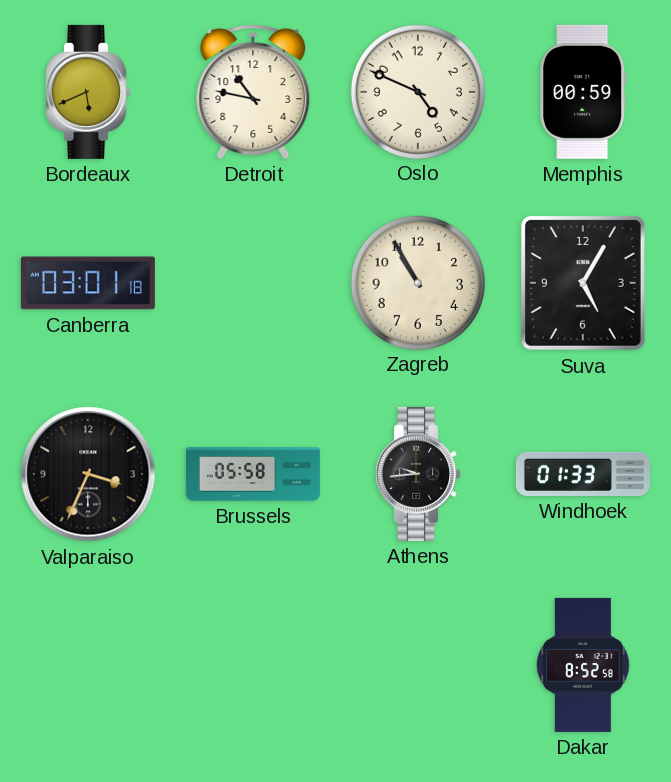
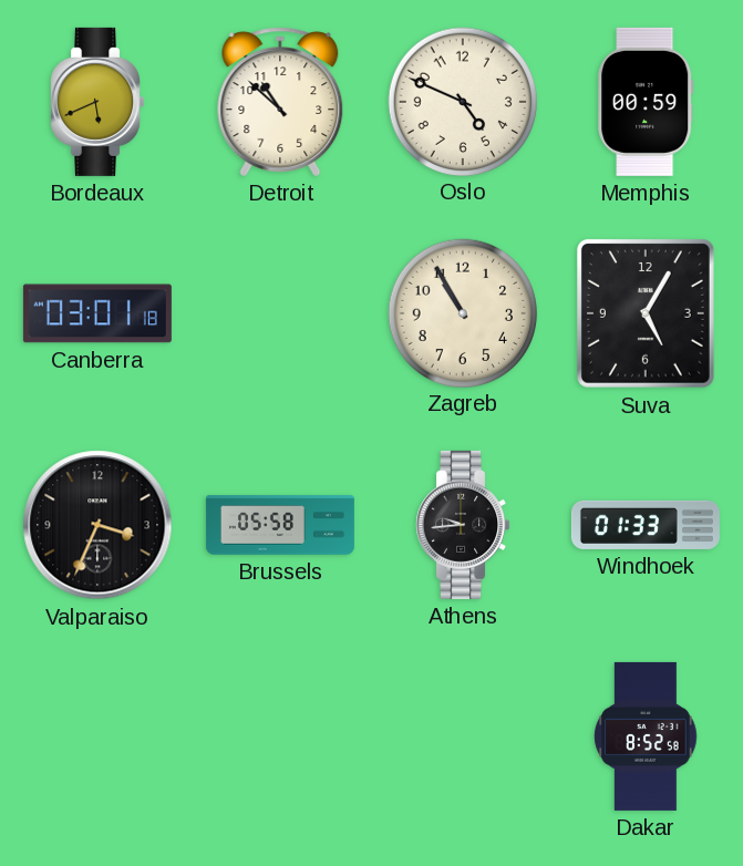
Detroit: 10:47 -> 10:52 (280, 102)
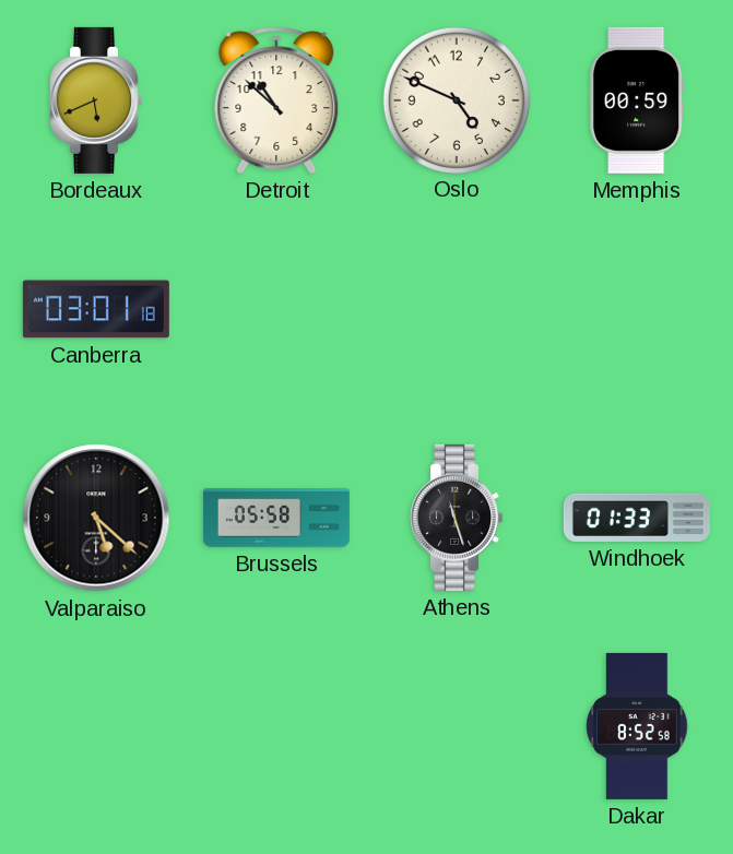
Zagreb: 10:55 -> none (462, 312)
Suva: 5:05 -> none (646, 313)
Valparaiso: 3:34 -> 5:22 (96, 518)
Athens: 9:44 -> 11:27 (457, 518)
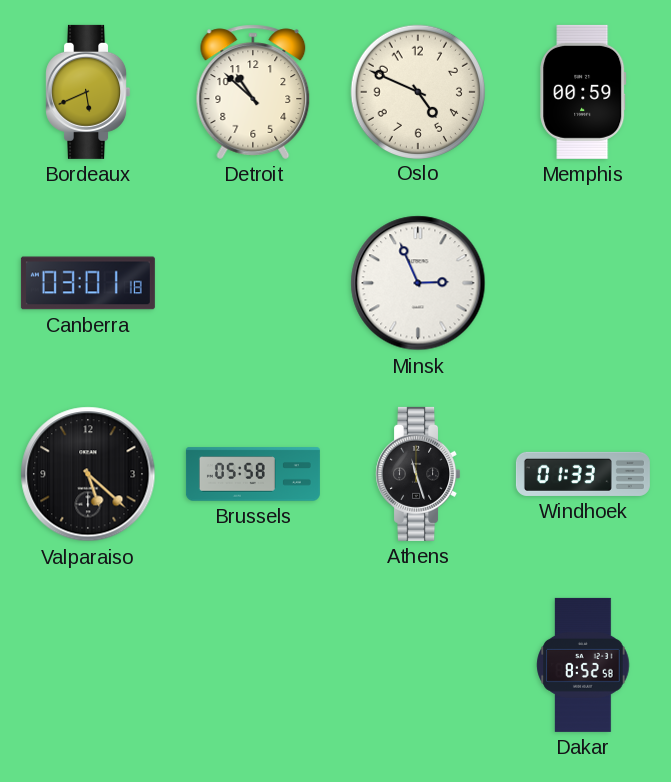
Minsk: none -> 2:56 (418, 283)
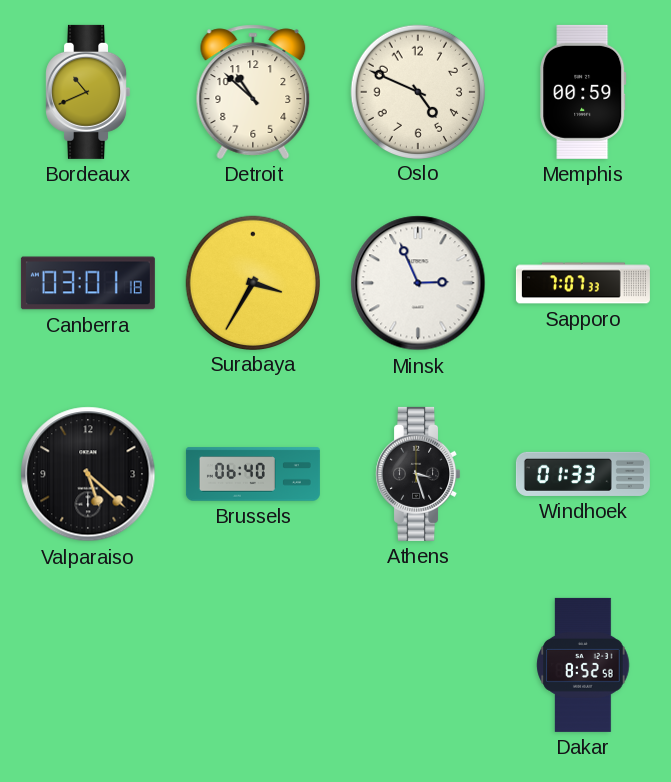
Bordeaux: 5:41 -> 10:41 (88, 92)
Surabaya: none -> 3:35 (252, 282)
Sapporo: none -> 7:07 (583, 283)
Brussels: 05:58 -> 06:40 (253, 474)
Athens: 11:27 -> 3:27 (418, 474)
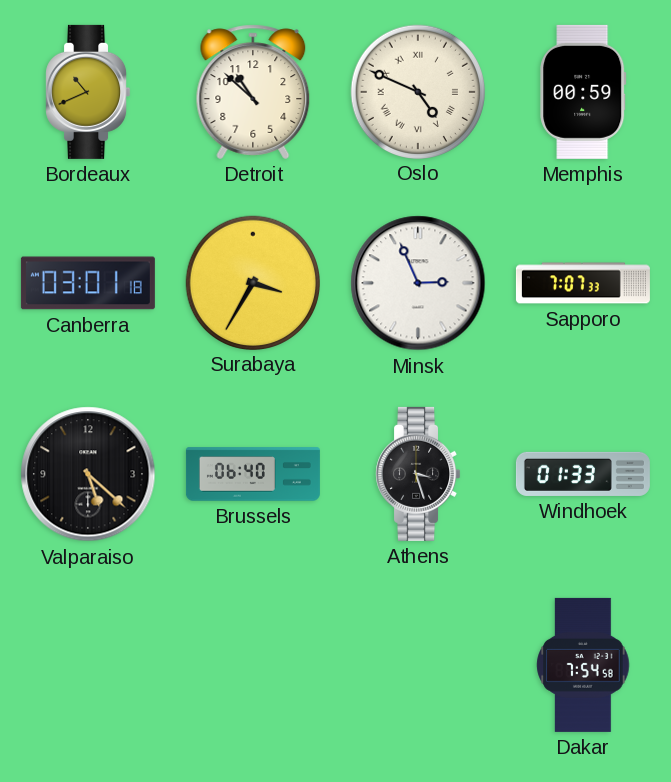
Oslo numerals: Arabic -> Roman (417, 91)
Dakar: 8:52 -> 7:54 (583, 665)
